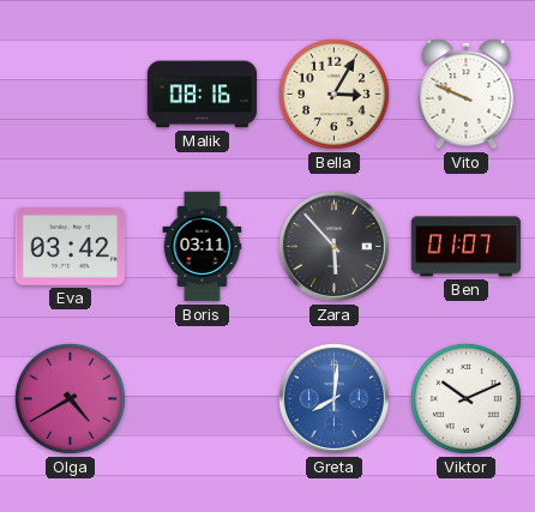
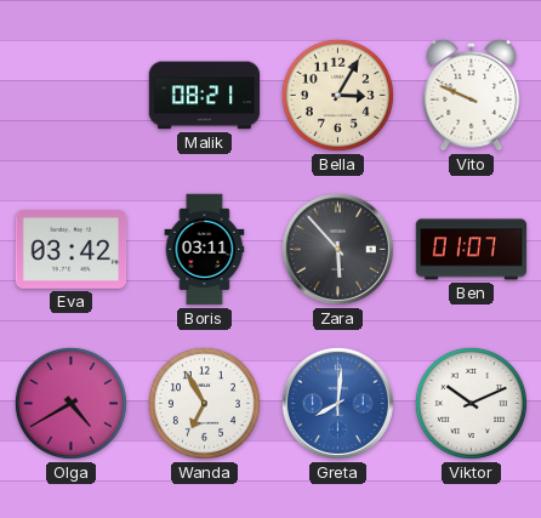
Malik: 08:16 -> 08:21 (205, 96)
Wanda: none -> 6:55 (204, 403)
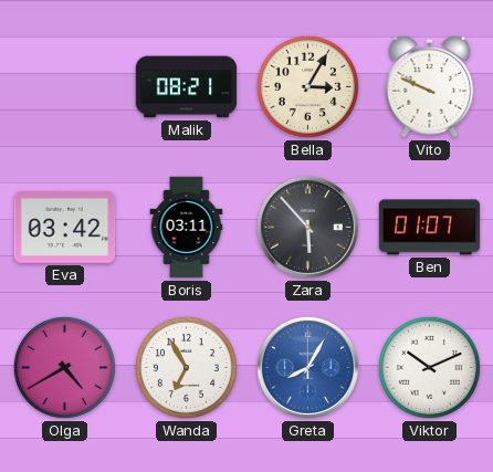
Greta: 8:01 -> 8:05 (307, 367)
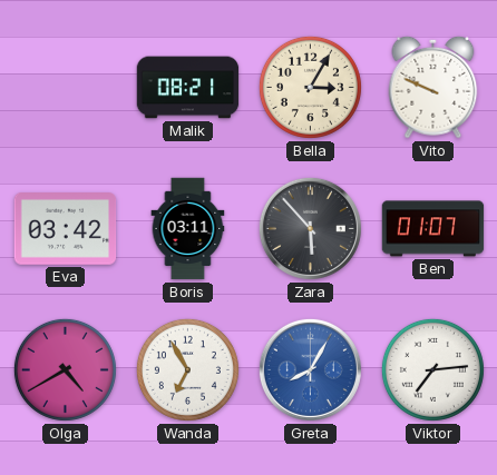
Viktor: 10:11 -> 7:14 (432, 369)
